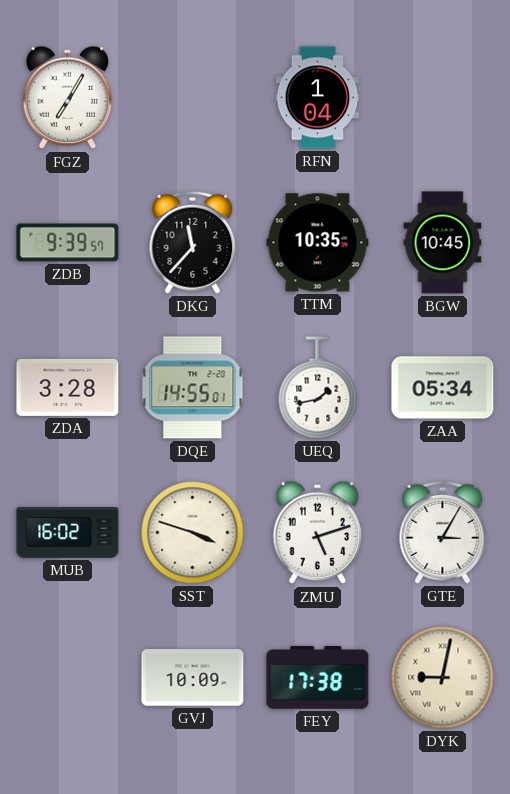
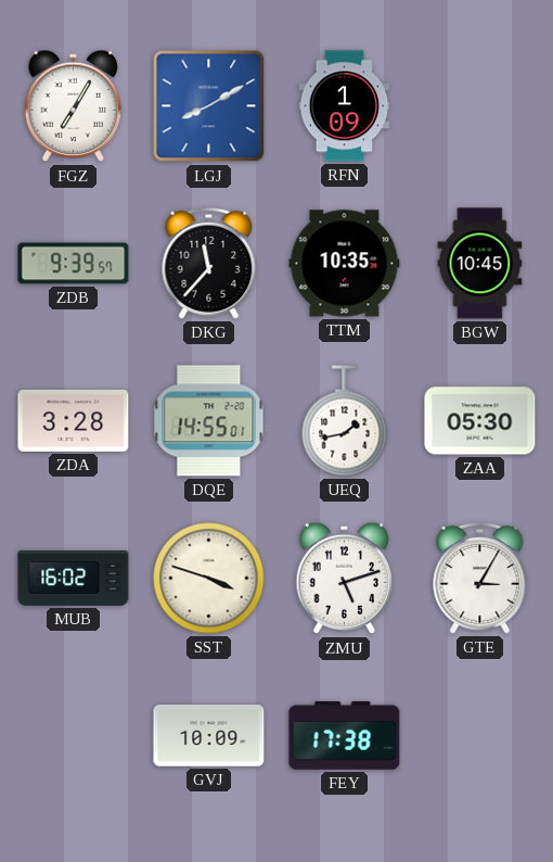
LGJ: none -> 8:10 (209, 106)
RFN: 1:04 -> 1:09 (345, 106)
ZAA: 05:34 -> 05:30 (480, 421)
DYK: 9:02 -> none (443, 678)
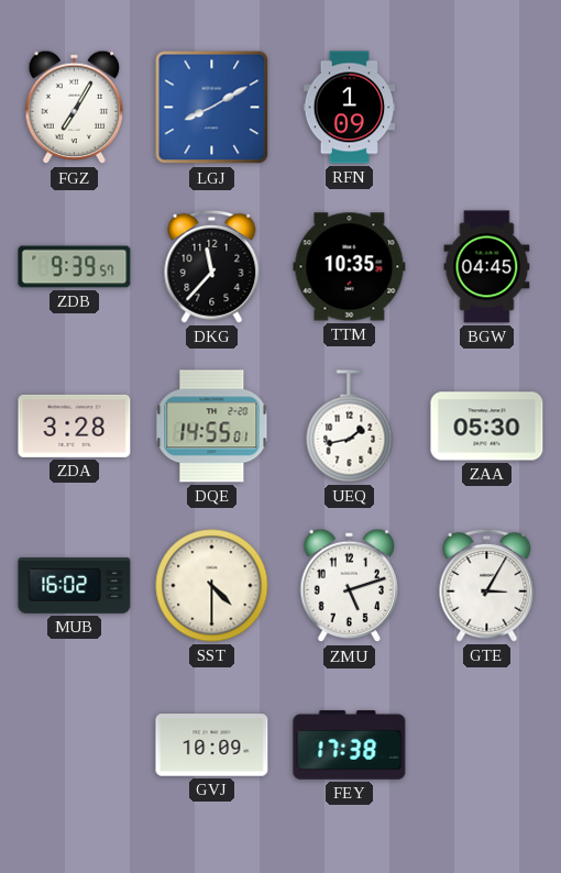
BGW: 10:45 -> 04:45 (487, 267)
SST: 3:48 -> 4:30 (212, 586)
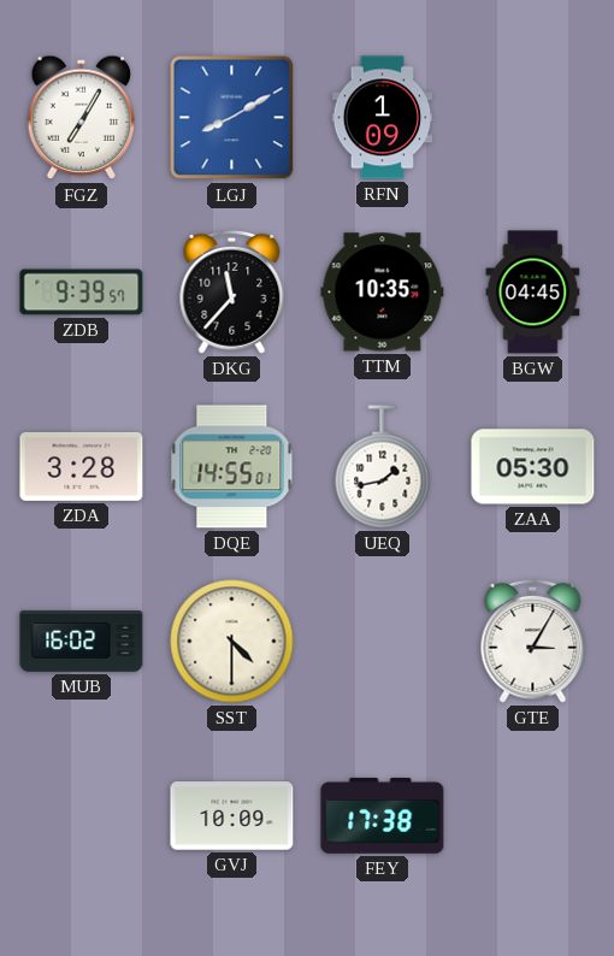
ZMU: 5:12 -> none (350, 586)
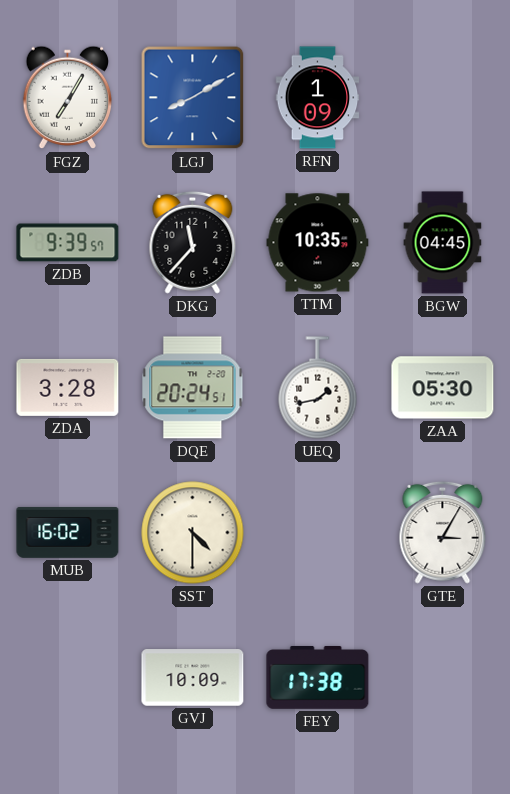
DQE: 14:55 -> 20:24 (193, 388)
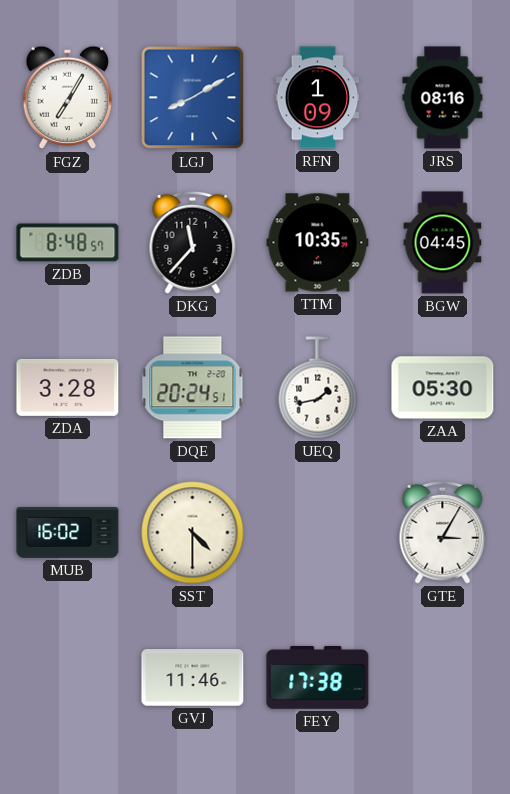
JRS: none -> 08:16 (443, 98)
ZDB: 9:39 -> 8:48 (68, 243)
GVJ: 10:09 -> 11:46 (193, 678)
